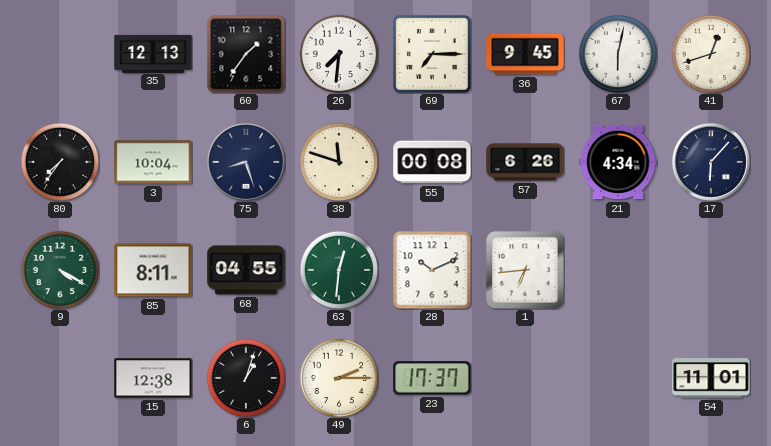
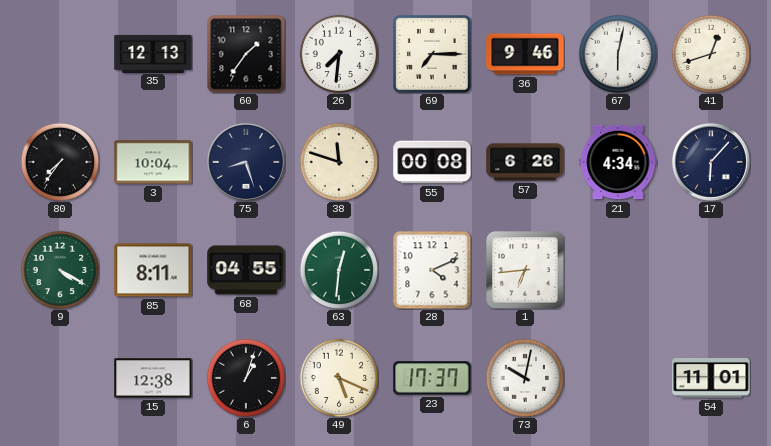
36: 9:45 -> 9:46 (525, 54)
28: 10:11 -> 4:11 (432, 270)
49: 2:15 -> 5:19 (339, 378)
73: none -> 10:02 (525, 378)
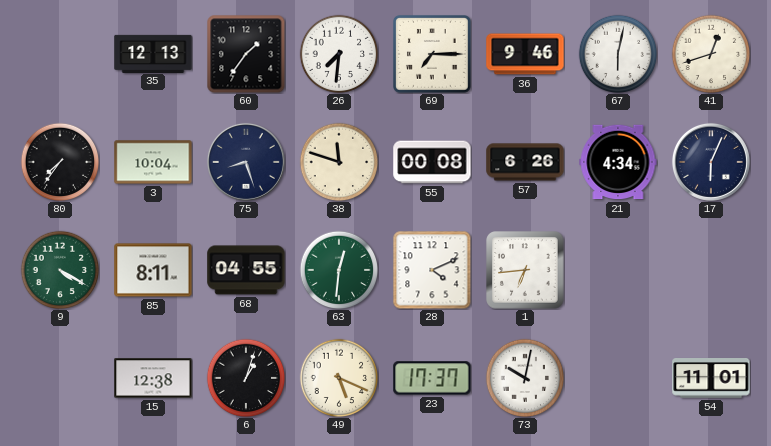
17: 6:07 -> 6:04 (711, 162)
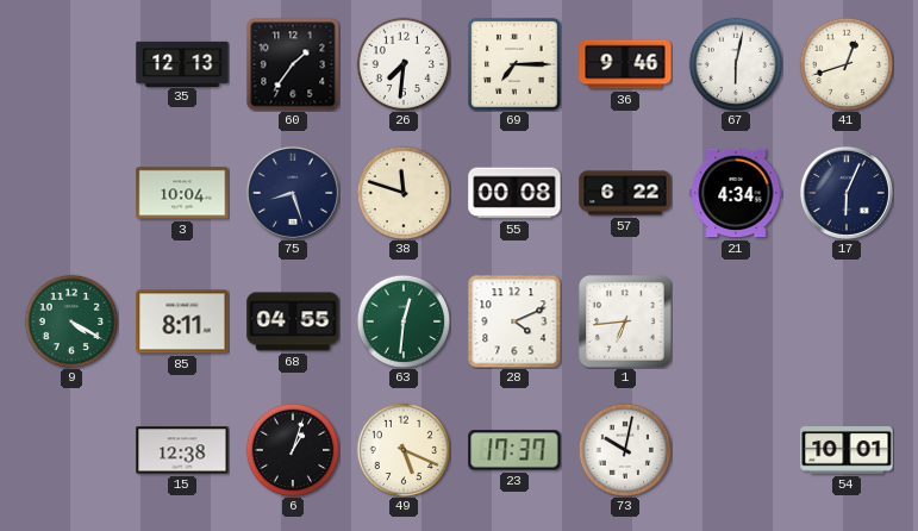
80: 7:36 -> none (60, 162)
57: 6:26 -> 6:22 (625, 193)
54: 11:01 -> 10:01 (847, 451)
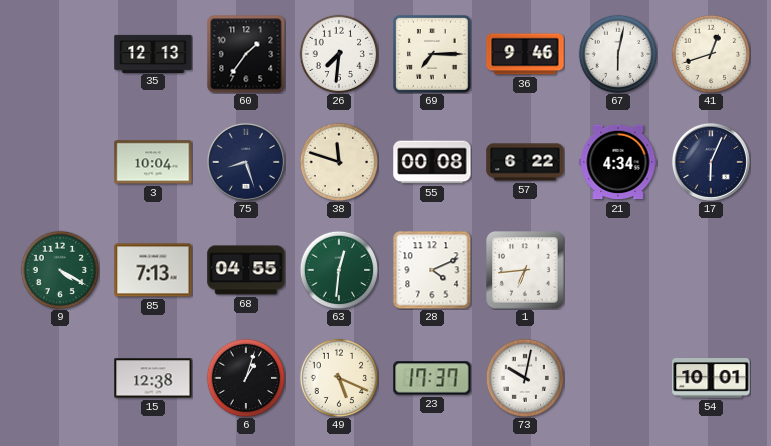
85: 8:11 -> 7:13 (153, 270)
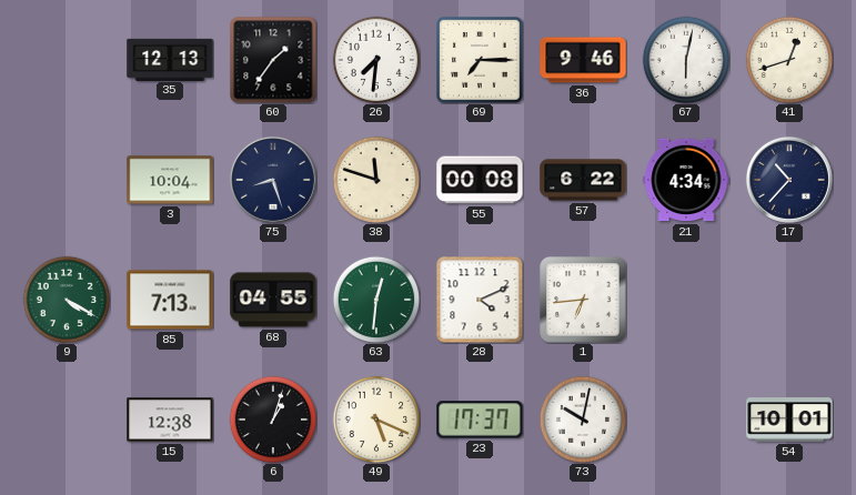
17: 6:04 -> 10:37 (789, 180)
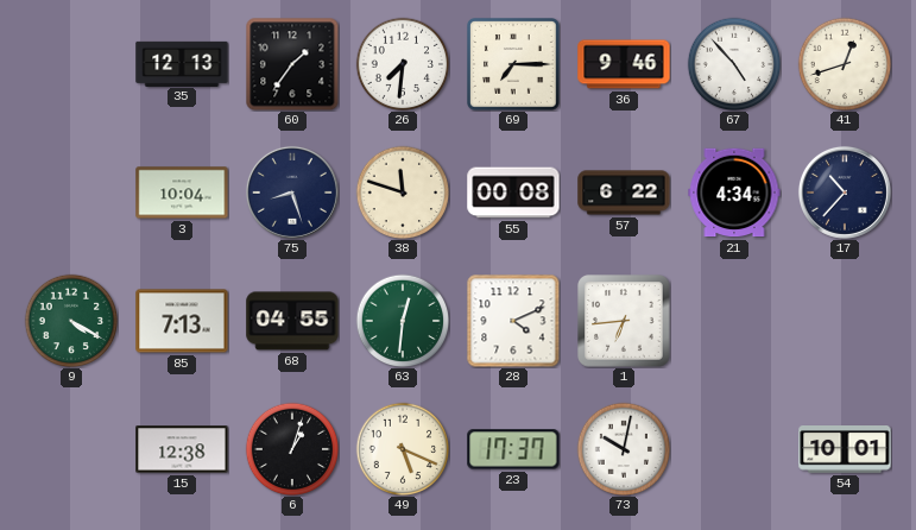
67: 6:02 -> 4:53 (734, 64)
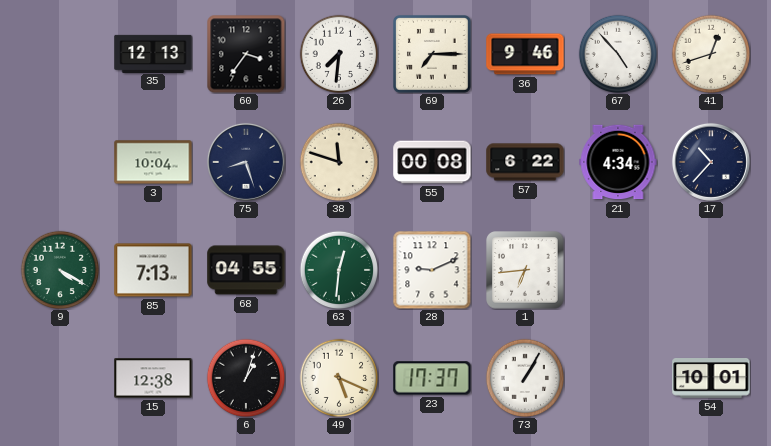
60: 1:36 -> 3:36 (246, 54)
28: 4:11 -> 9:11 (432, 270)
73: 10:02 -> 1:05 (525, 378)
